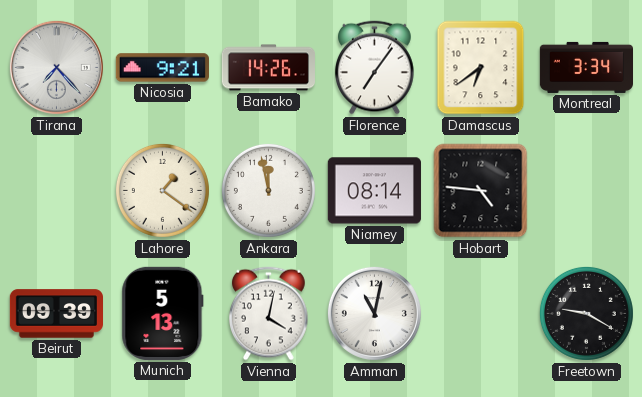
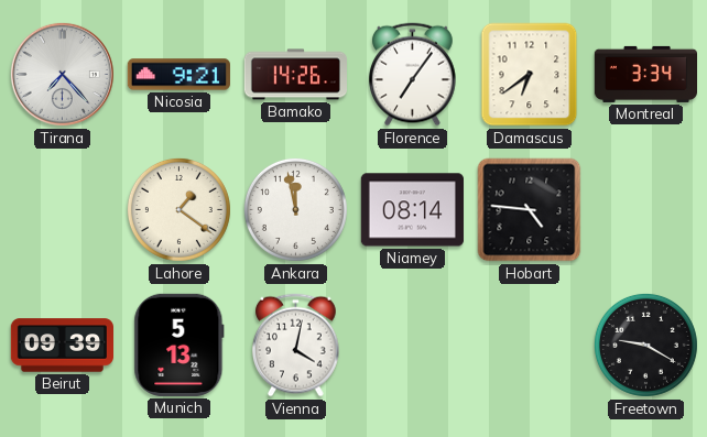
Amman: 11:02 -> none (374, 313)
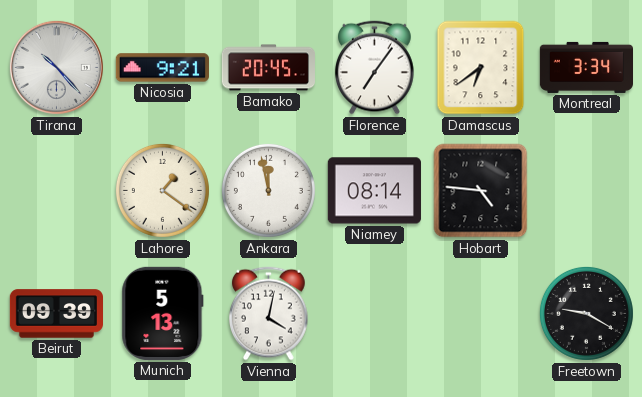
Tirana: 7:23 -> 10:23 (56, 67)
Bamako: 14:26 -> 20:45 (268, 68)
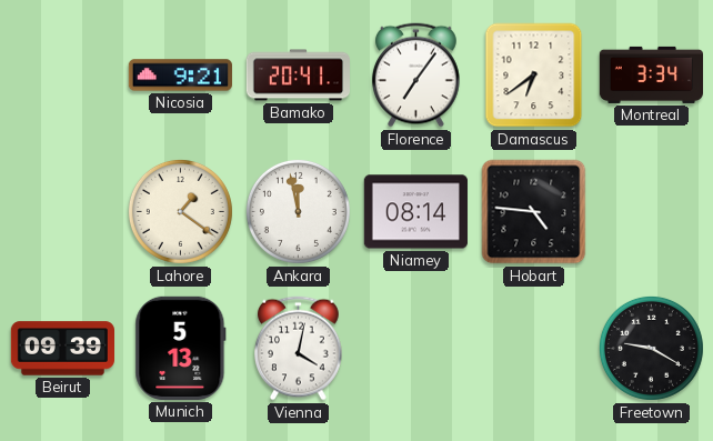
Tirana: 10:23 -> none (56, 67)
Bamako: 20:45 -> 20:41 (298, 76)
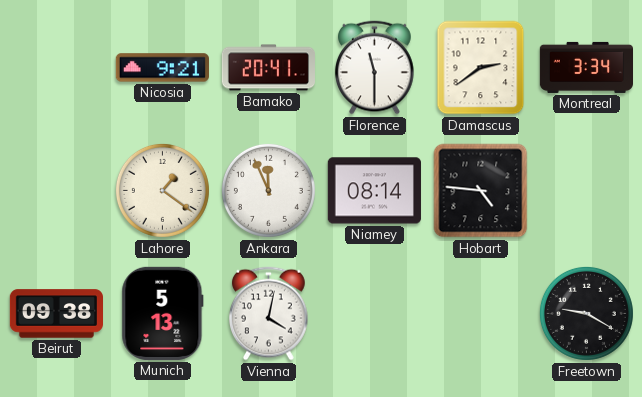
Florence: 7:06 -> 11:30 (375, 68)
Damascus: 6:39 -> 2:39 (481, 68)
Ankara: 11:58 -> 11:56 (268, 190)
Beirut: 09:39 -> 09:38 (56, 314)
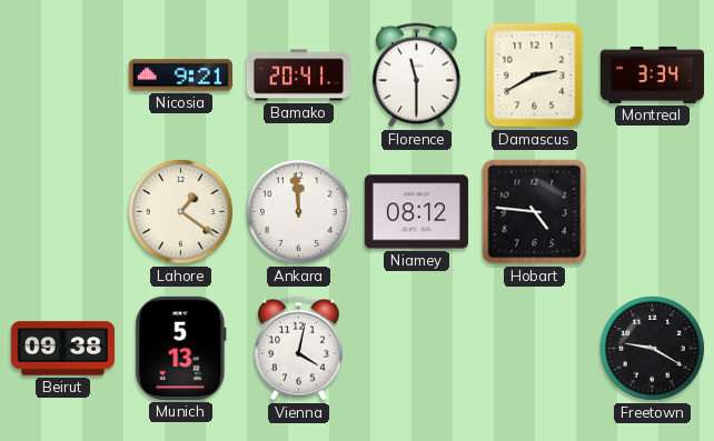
Damascus: 2:39 -> 2:40 (535, 76)
Ankara: 11:56 -> 11:59 (298, 211)
Niamey: 08:14 -> 08:12 (416, 212)
